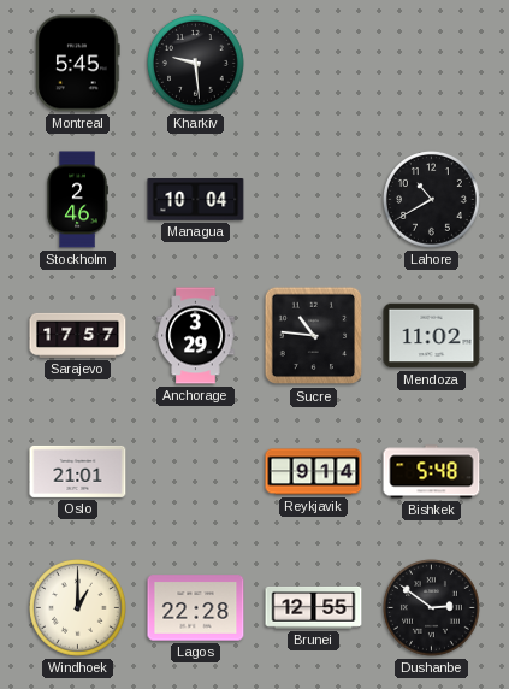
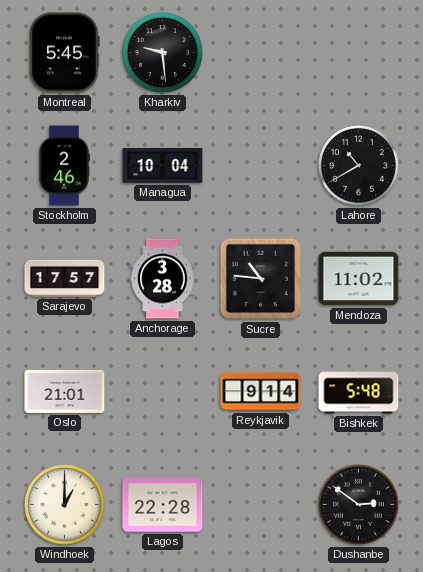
Anchorage: 3:29 -> 3:28 (163, 279)
Brunei: 12:55 -> none (314, 607)
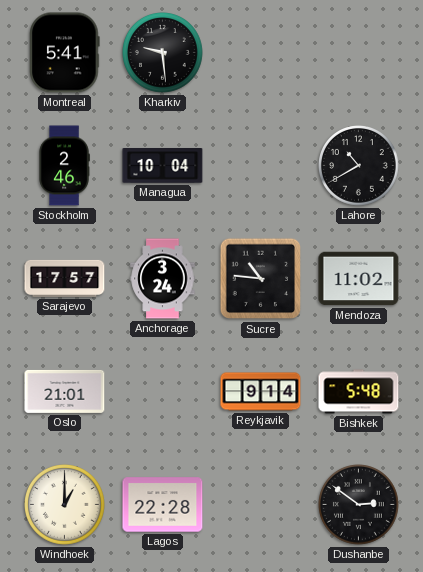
Montreal: 5:45 -> 5:41 (65, 53)
Anchorage: 3:28 -> 3:24 (163, 279)
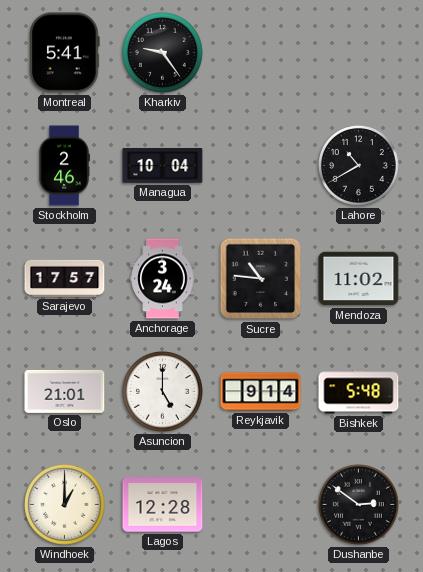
Kharkiv: 9:29 -> 9:24 (163, 53)
Asuncion: none -> 5:00 (163, 392)
Lagos: 22:28 -> 12:28 (163, 505)
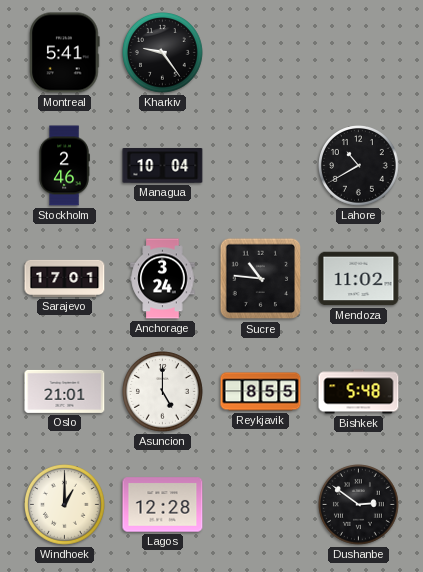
Sarajevo: 17:57 -> 17:01 (65, 278)
Reykjavik: 9:14 -> 8:55 (261, 392)
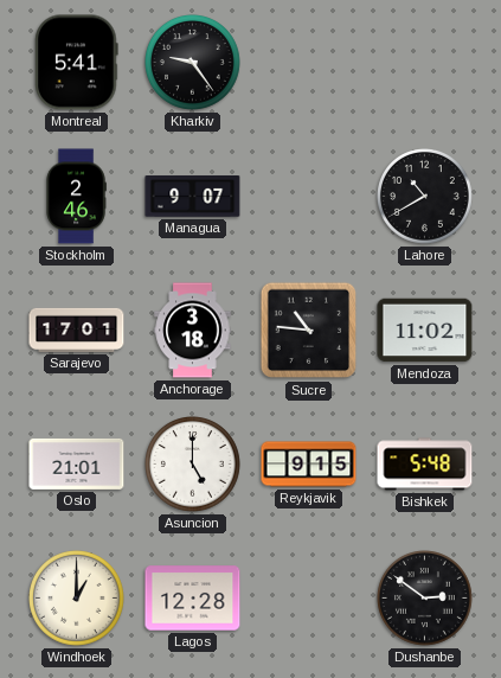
Managua: 10:04 -> 9:07 (193, 197)
Anchorage: 3:24 -> 3:18 (193, 331)
Reykjavik: 8:55 -> 9:15 (309, 465)
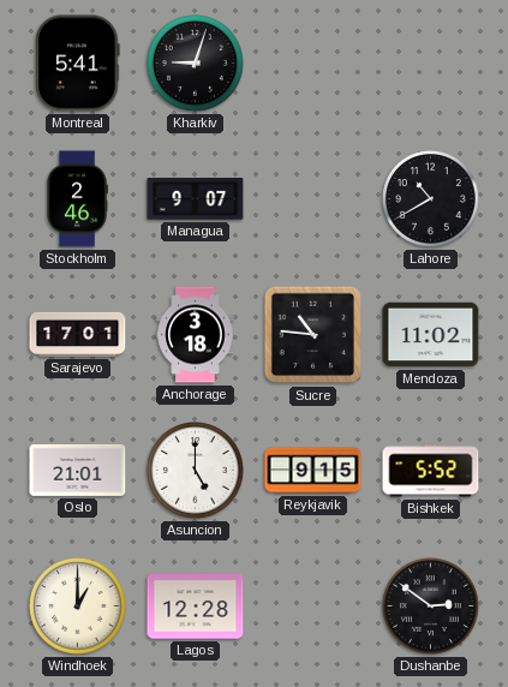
Kharkiv: 9:24 -> 9:03 (196, 64)
Bishkek: 5:48 -> 5:52 (431, 471)
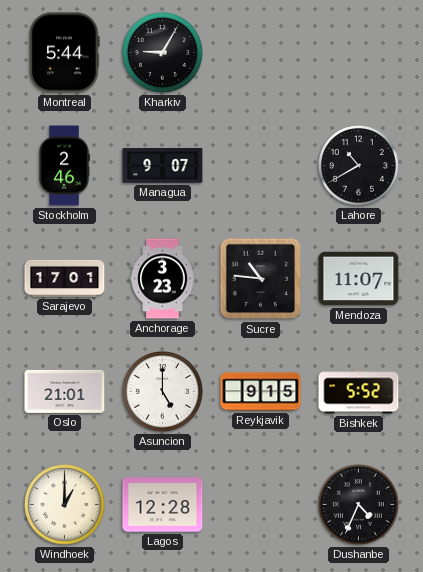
Montreal: 5:41 -> 5:44 (65, 53)
Kharkiv: 9:03 -> 9:05 (163, 53)
Anchorage: 3:18 -> 3:23 (163, 279)
Mendoza: 11:02 -> 11:07 (359, 279)
Dushanbe: 2:51 -> 4:34 (359, 505)
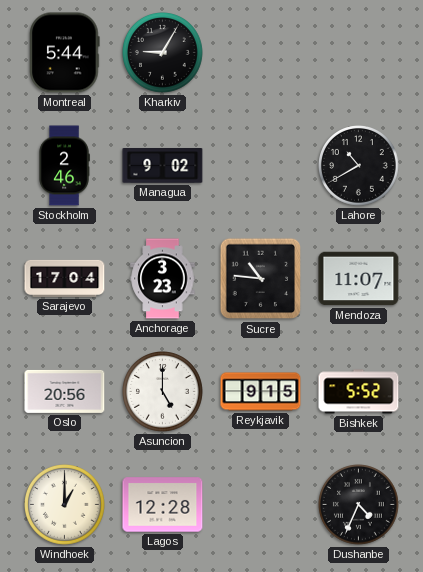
Managua: 9:07 -> 9:02 (163, 166)
Sarajevo: 17:01 -> 17:04 (65, 278)
Oslo: 21:01 -> 20:56 (65, 391)
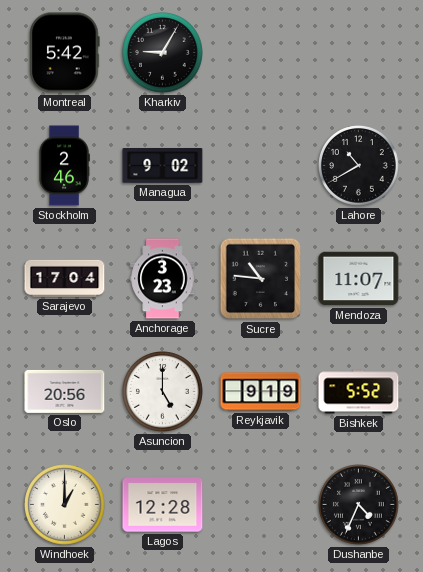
Montreal: 5:44 -> 5:42 (65, 53)
Reykjavik: 9:15 -> 9:19 (261, 392)
